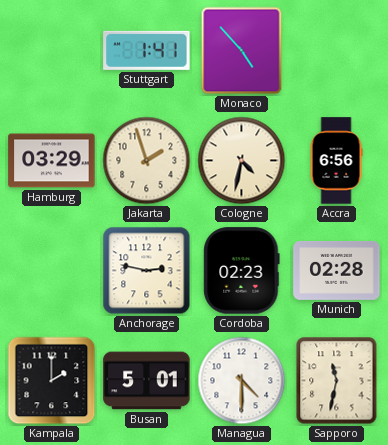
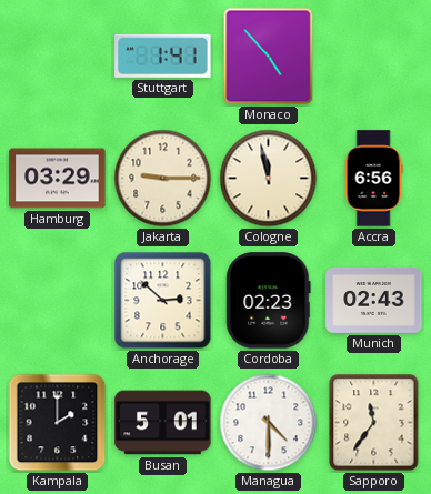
Jakarta: 1:57 -> 9:15 (163, 179)
Cologne: 4:32 -> 11:58 (269, 179)
Anchorage: 2:47 -> 2:52 (163, 301)
Munich: 02:28 -> 02:43 (374, 301)
Sapporo: 11:32 -> 11:36 (374, 423)
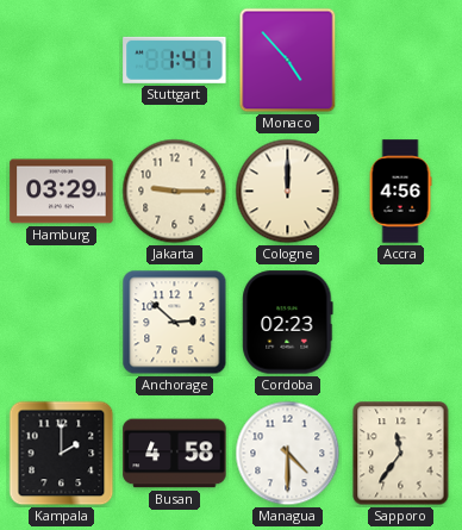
Cologne: 11:58 -> 12:00 (288, 192)
Accra: 6:56 -> 4:56 (400, 192)
Munich: 02:43 -> none (374, 301)
Busan: 5:01 -> 4:58 (175, 454)
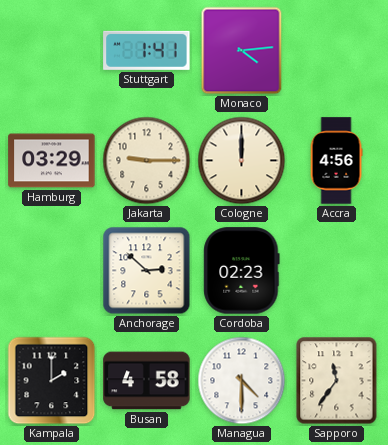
Monaco: 4:53 -> 4:14 (242, 51)
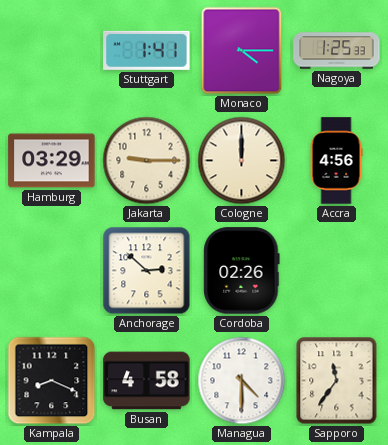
Monaco: 4:14 -> 4:15 (242, 51)
Nagoya: none -> 1:25 (337, 51)
Cordoba: 02:23 -> 02:26 (242, 271)
Kampala: 2:00 -> 8:19 (52, 381)
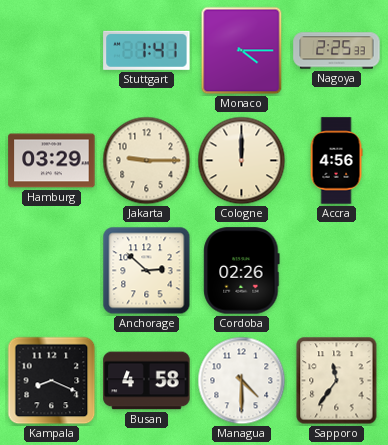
Nagoya: 1:25 -> 2:25 (337, 51)
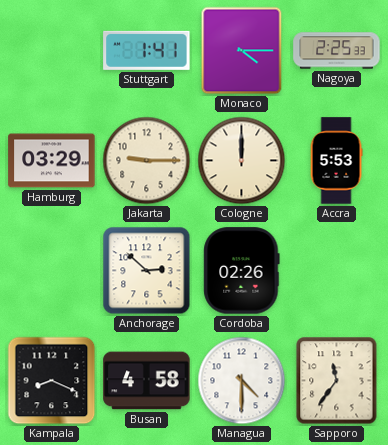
Accra: 4:56 -> 5:53 (336, 161)
